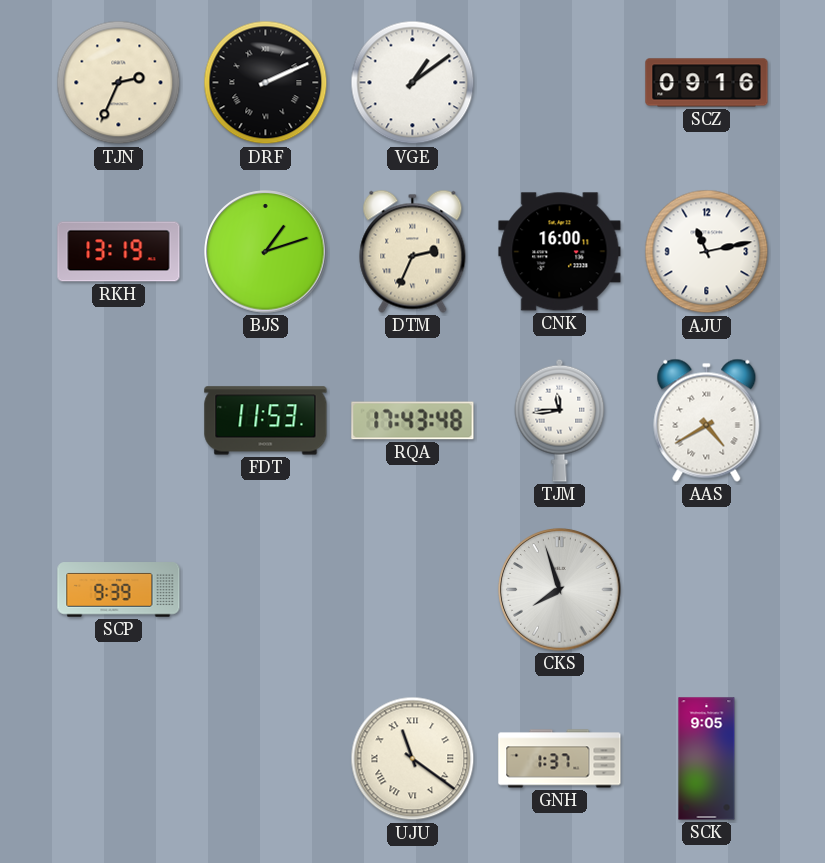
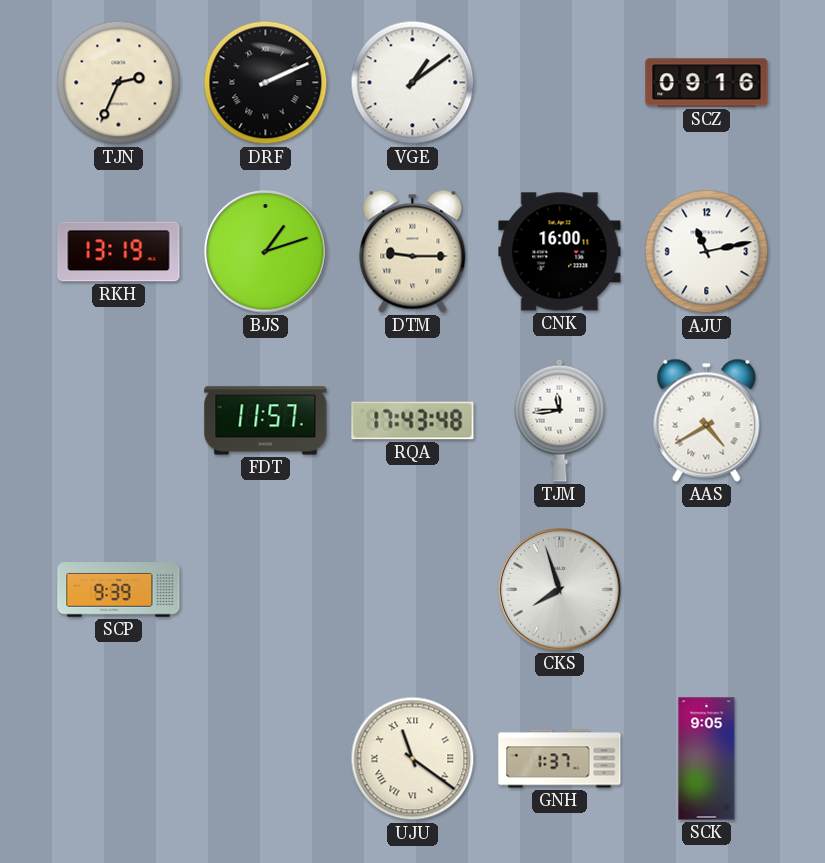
DTM: 2:34 -> 9:15 (413, 251)
FDT: 11:53 -> 11:57 (266, 421)
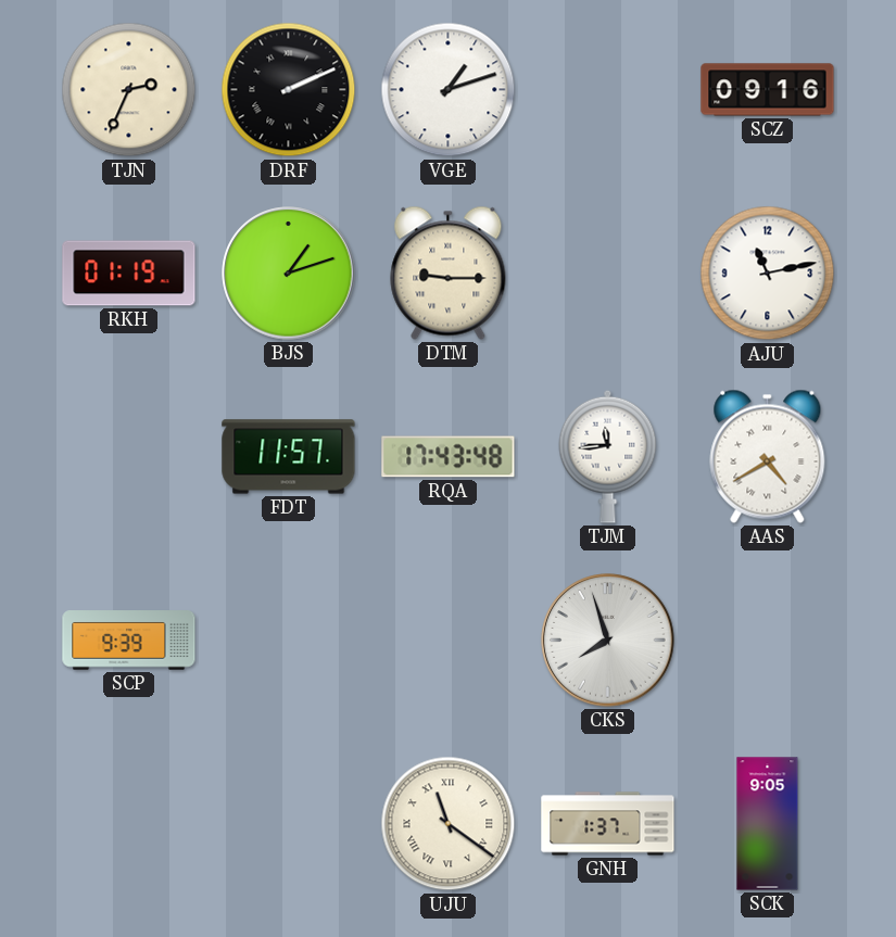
VGE: 1:09 -> 1:12 (449, 90)
RKH: 13:19 -> 01:19 (129, 274)
CNK: 16:00 -> none (560, 252)
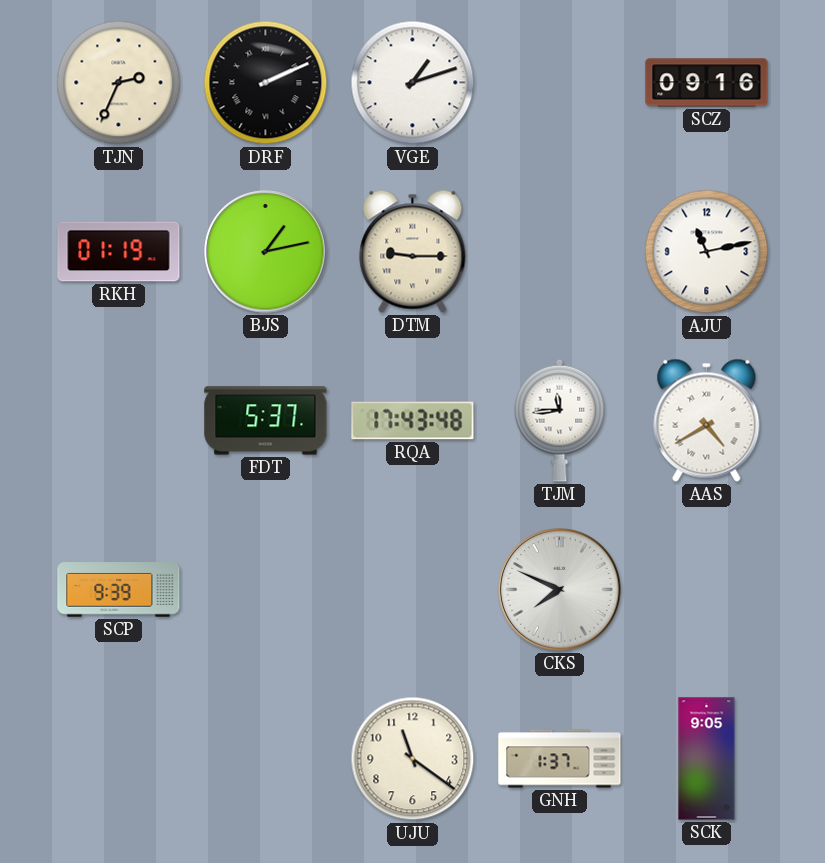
BJS: 1:12 -> 1:13 (266, 252)
FDT: 11:57 -> 5:37 (266, 421)
CKS: 7:57 -> 7:49 (560, 590)
UJU numerals: Roman -> Arabic (413, 759)
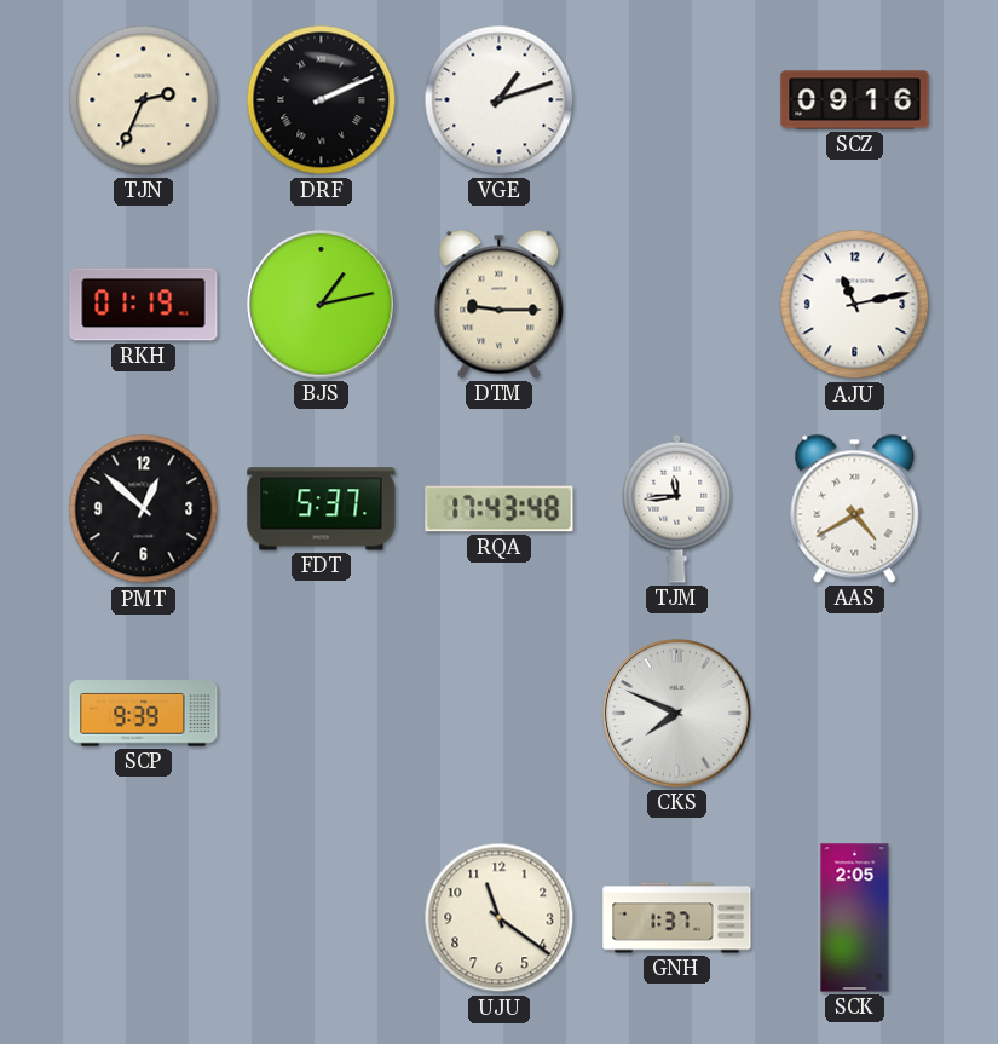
PMT: none -> 12:52 (144, 509)
SCK: 9:05 -> 2:05 (855, 918)
